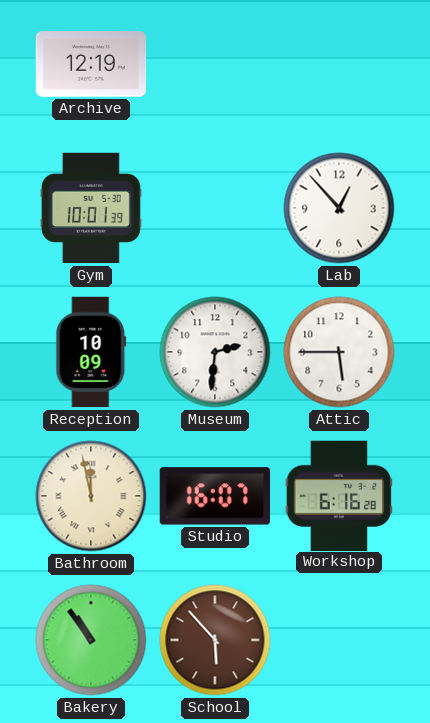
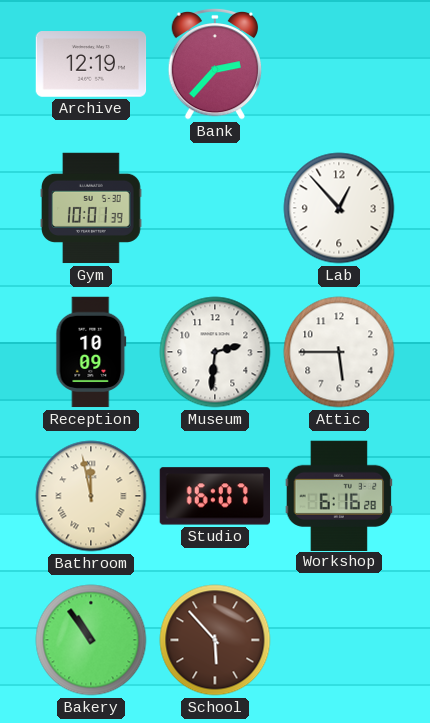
Bank: none -> 2:37 (215, 64)
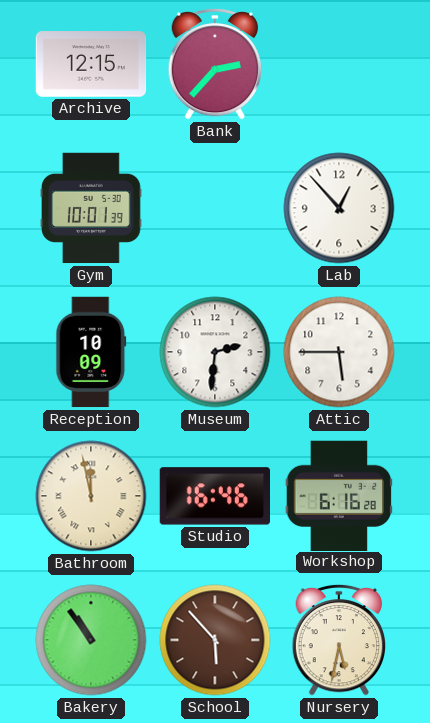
Archive: 12:19 -> 12:15 (91, 64)
Studio: 16:07 -> 16:46 (214, 496)
Nursery: none -> 5:32 (339, 640)
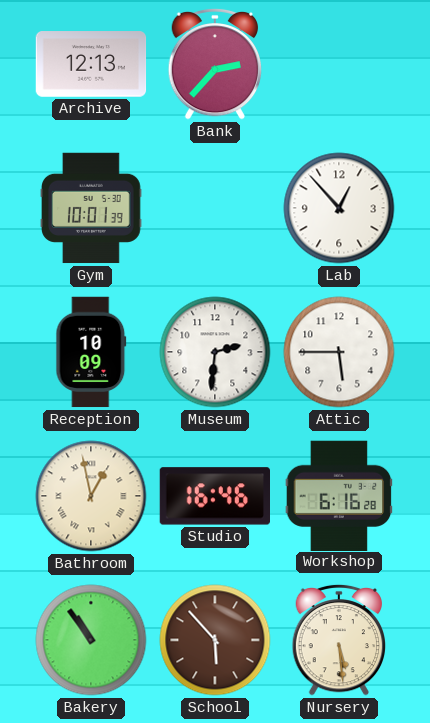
Archive: 12:15 -> 12:13 (91, 64)
Bathroom: 11:58 -> 12:58 (91, 496)
Nursery: 5:32 -> 5:29 (339, 640)
